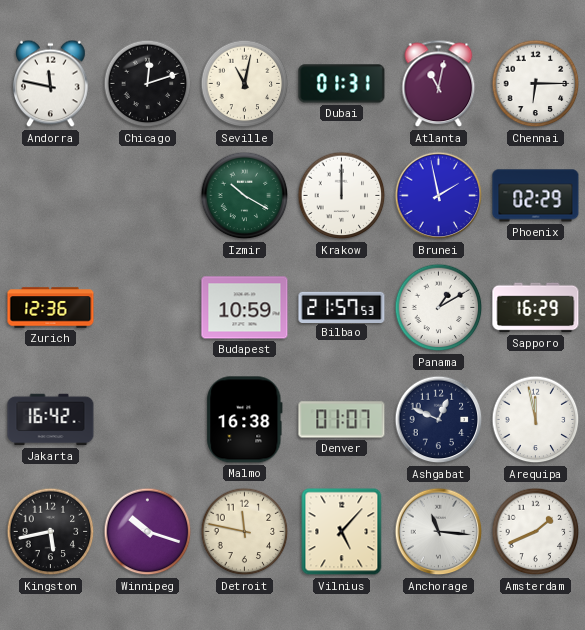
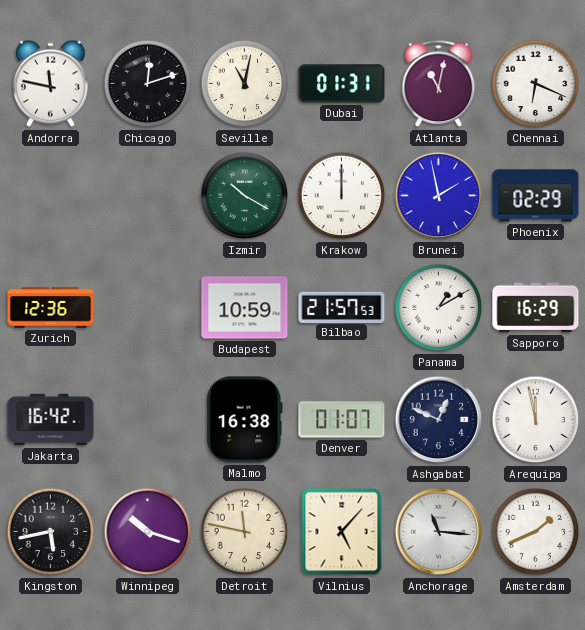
Chennai: 6:15 -> 6:19 (536, 84)
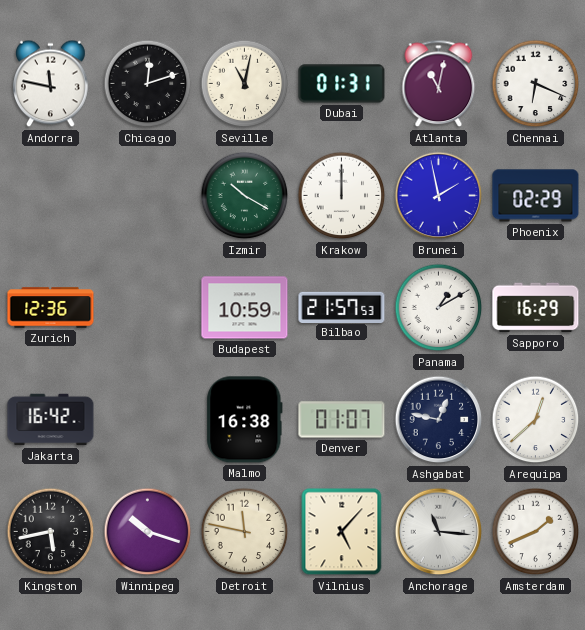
Ashgabat: 12:49 -> 12:47 (439, 420)
Arequipa: 11:58 -> 12:38 (536, 420)
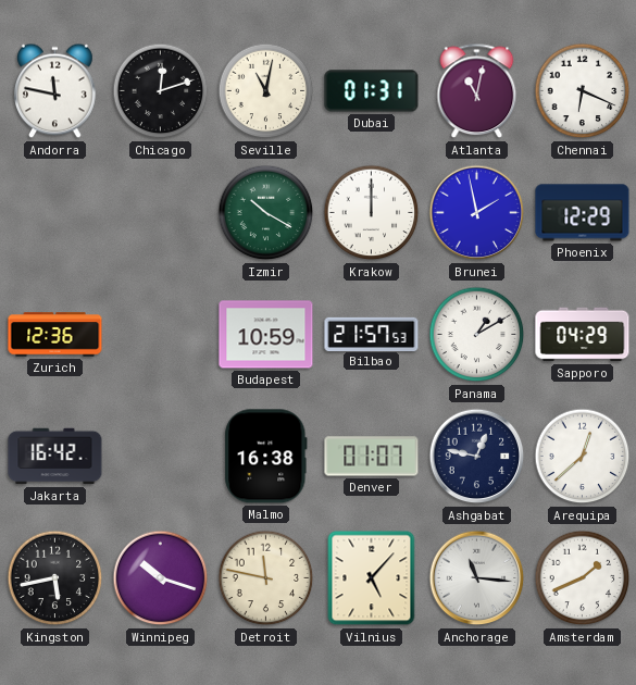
Phoenix: 02:29 -> 12:29 (583, 213)
Sapporo: 16:29 -> 04:29 (583, 335)
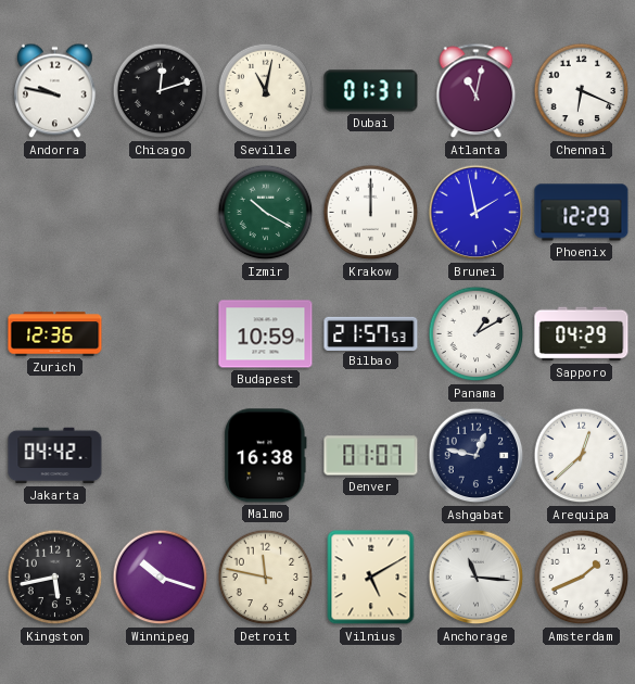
Andorra: 11:47 -> 9:47 (55, 91)
Jakarta: 16:42 -> 04:42 (55, 456)
Vilnius: 5:07 -> 5:10 (371, 578)
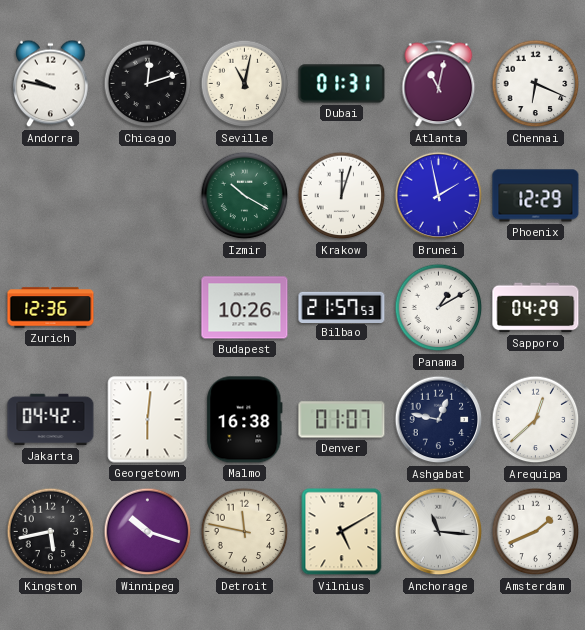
Krakow: 12:00 -> 12:03 (342, 196)
Budapest: 10:59 -> 10:26 (245, 308)
Georgetown: none -> 6:01 (148, 420)
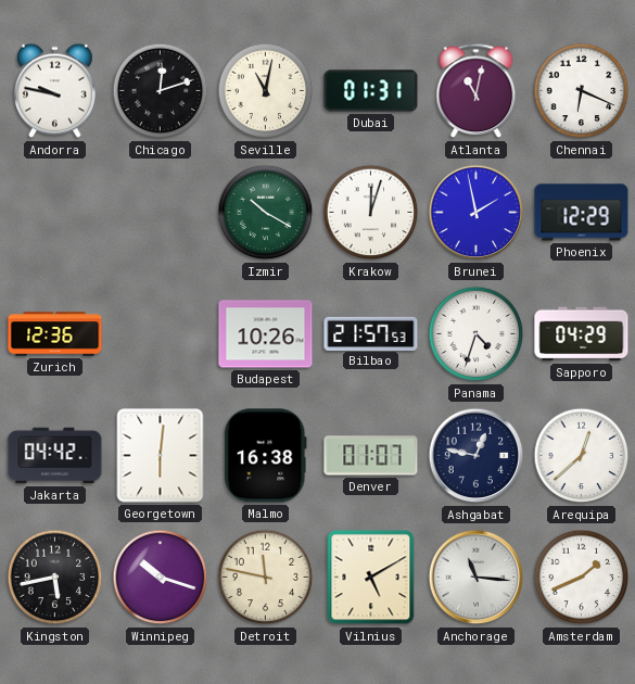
Panama: 1:10 -> 4:33 (477, 334)
